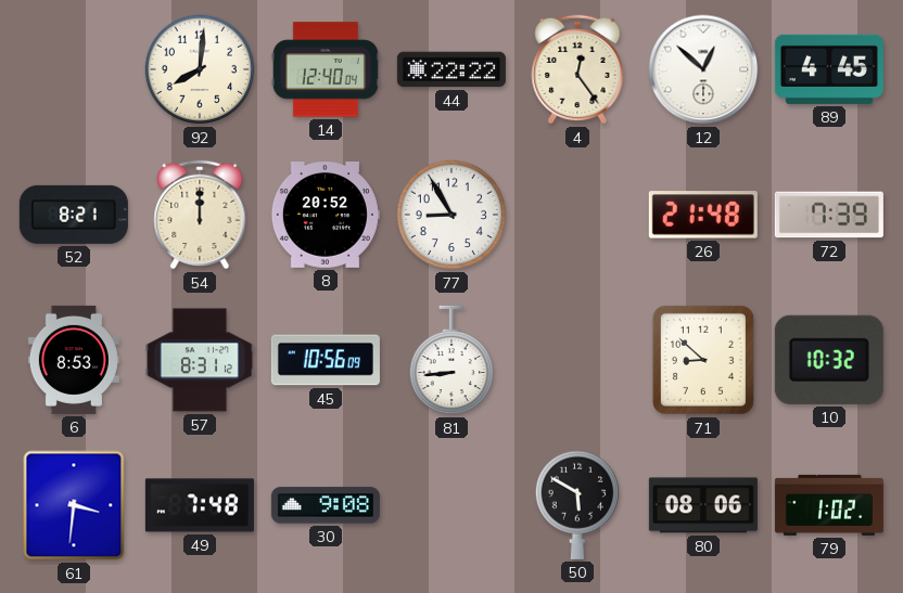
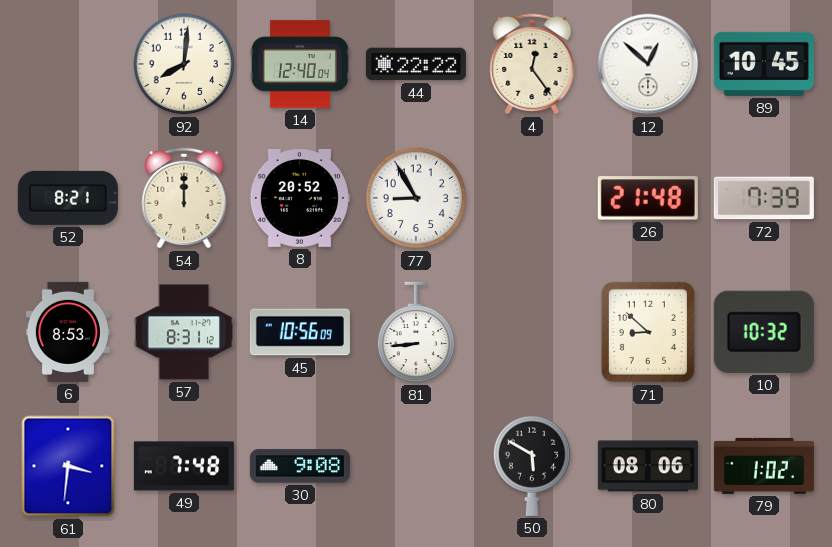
89: 4:45 -> 10:45 (764, 64)
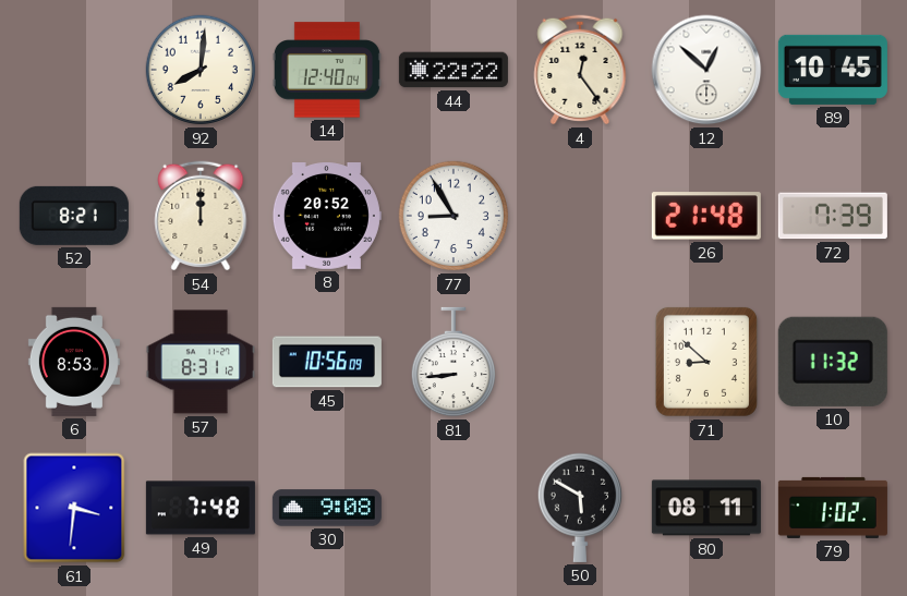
10: 10:32 -> 11:32 (833, 362)
80: 08:06 -> 08:11 (706, 508)
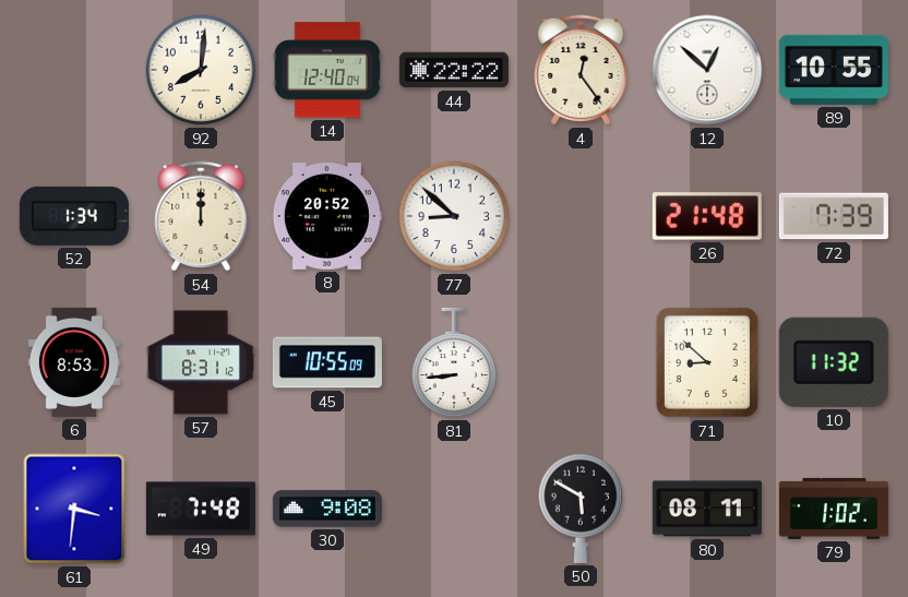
89: 10:45 -> 10:55 (834, 70)
52: 8:21 -> 1:34 (74, 216)
77: 8:55 -> 8:52 (454, 216)
45: 10:56 -> 10:55 (327, 362)
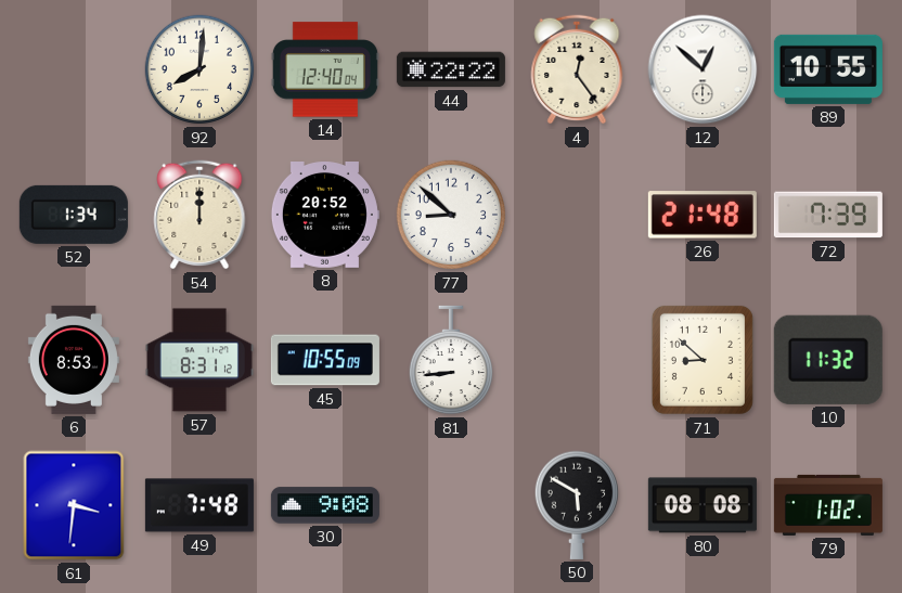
80: 08:11 -> 08:08 (703, 505)
